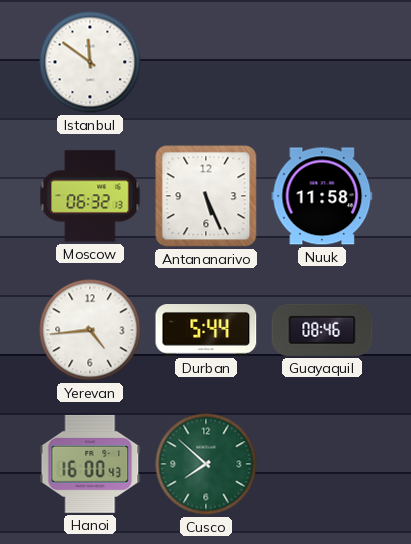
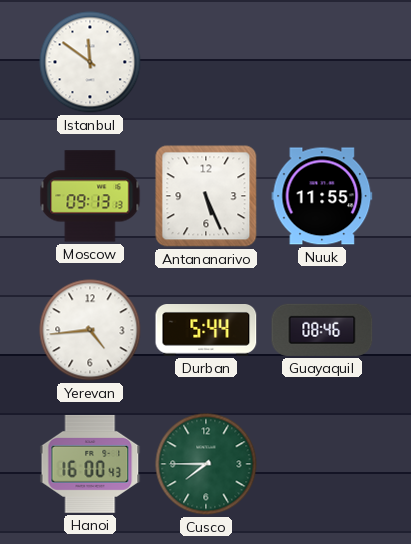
Moscow: 06:32 -> 09:13 (90, 196)
Nuuk: 11:58 -> 11:55 (322, 196)
Cusco: 7:52 -> 7:45 (206, 464)
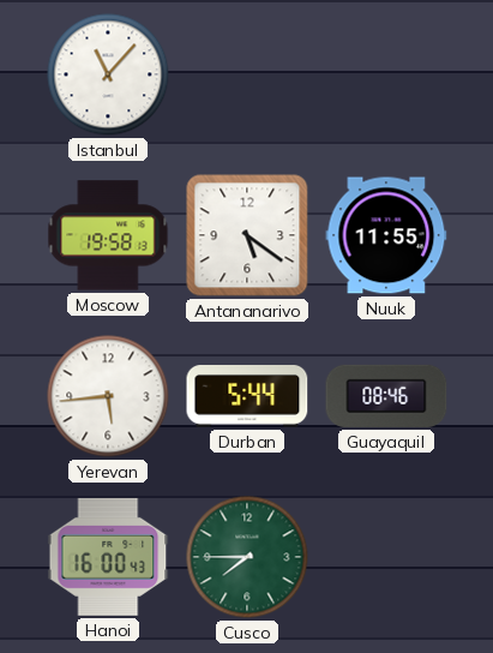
Istanbul: 11:51 -> 11:07 (108, 74)
Moscow: 09:13 -> 19:58 (108, 235)
Antananarivo: 5:26 -> 5:21 (247, 235)
Yerevan: 4:44 -> 5:44 (108, 396)
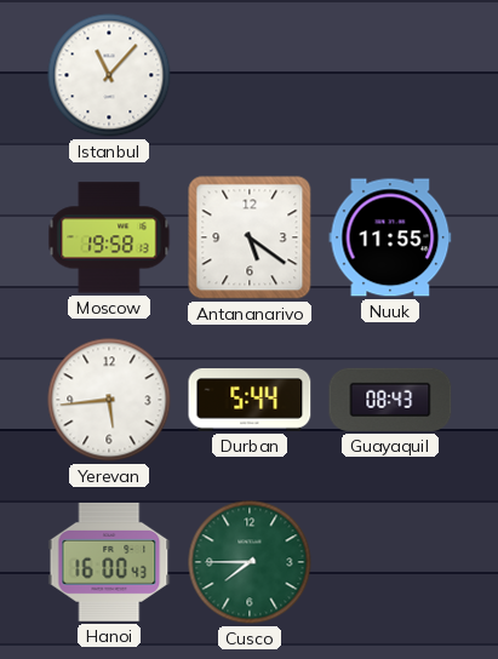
Guayaquil: 08:46 -> 08:43 (390, 400)
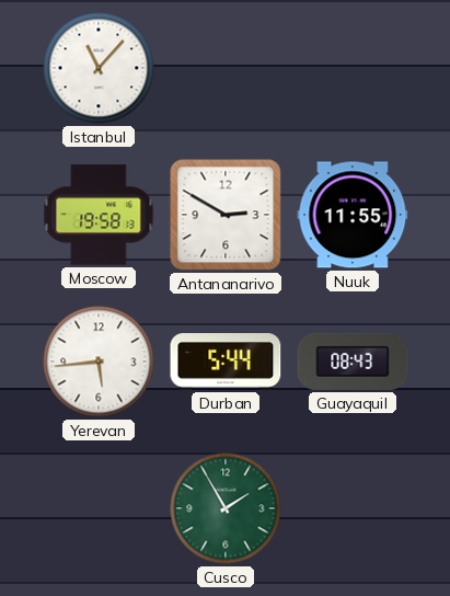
Antananarivo: 5:21 -> 2:50 (226, 215)
Hanoi: 16:00 -> none (109, 562)
Cusco: 7:45 -> 1:55 (226, 508)
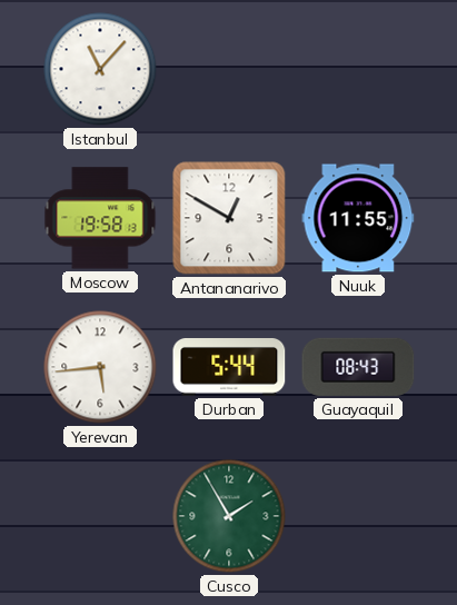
Antananarivo: 2:50 -> 12:50 (229, 218)
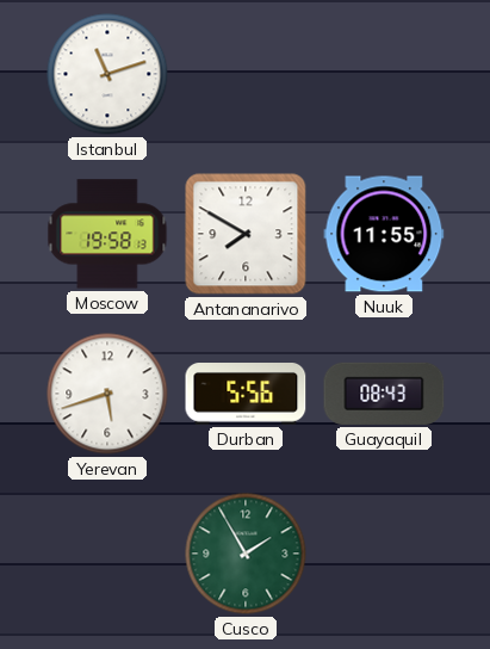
Istanbul: 11:07 -> 11:12 (107, 74)
Antananarivo: 12:50 -> 7:50 (246, 234)
Yerevan: 5:44 -> 5:42 (107, 394)
Durban: 5:44 -> 5:56 (246, 395)
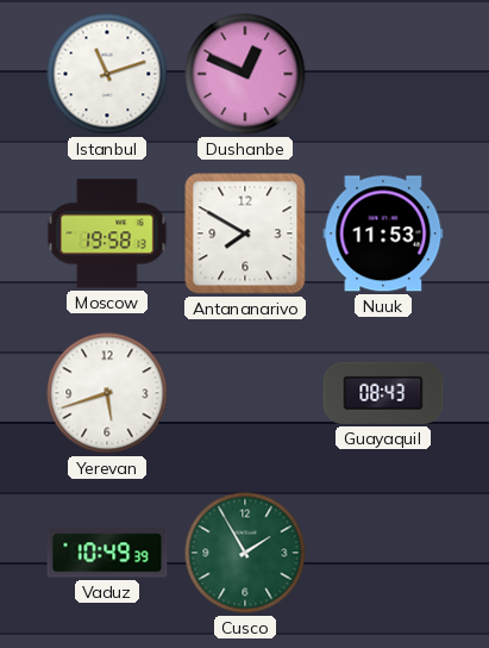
Dushanbe: none -> 12:49 (245, 74)
Nuuk: 11:55 -> 11:53 (383, 233)
Durban: 5:56 -> none (246, 395)
Vaduz: none -> 10:49 (107, 553)
